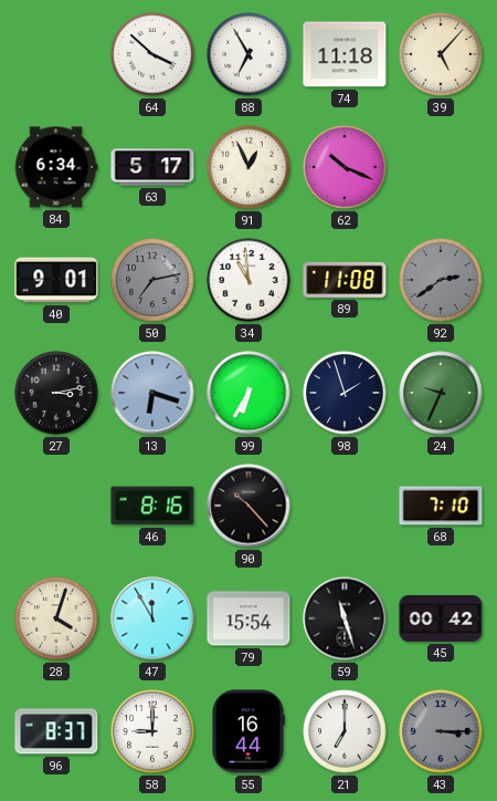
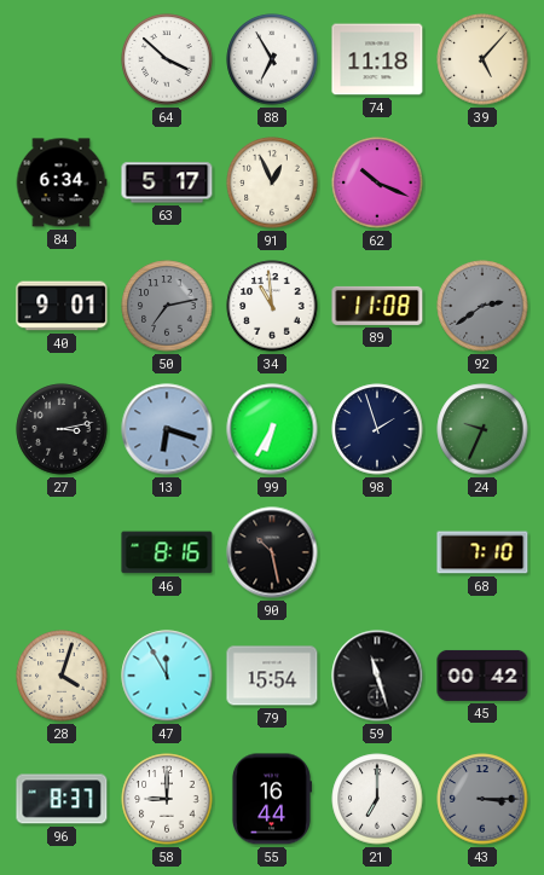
90: 10:23 -> 10:28 (272, 552)
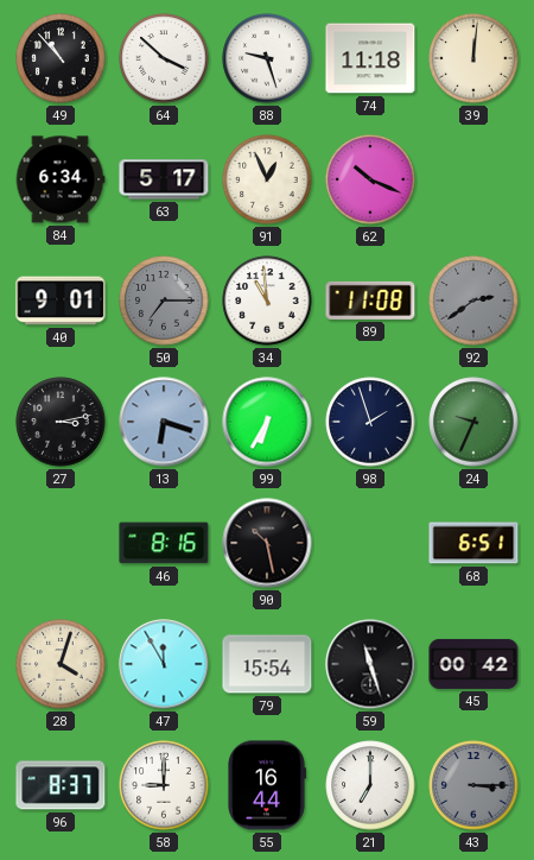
49: none -> 10:53 (61, 58)
88: 6:55 -> 9:27 (267, 58)
39: 5:07 -> 12:01 (473, 58)
50: 7:13 -> 7:15 (164, 301)
68: 7:10 -> 6:51 (473, 543)
